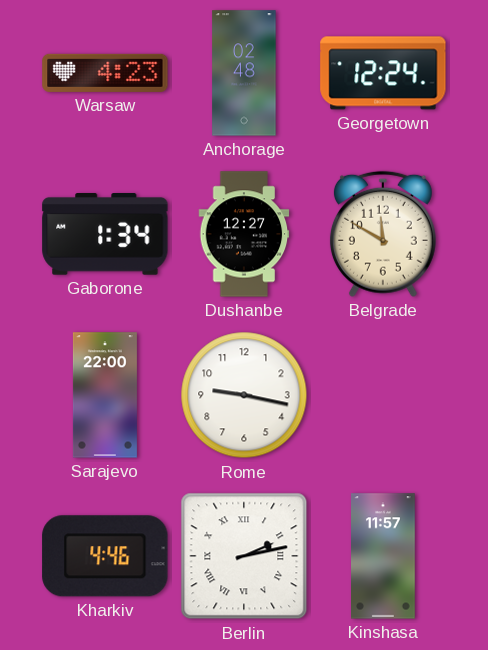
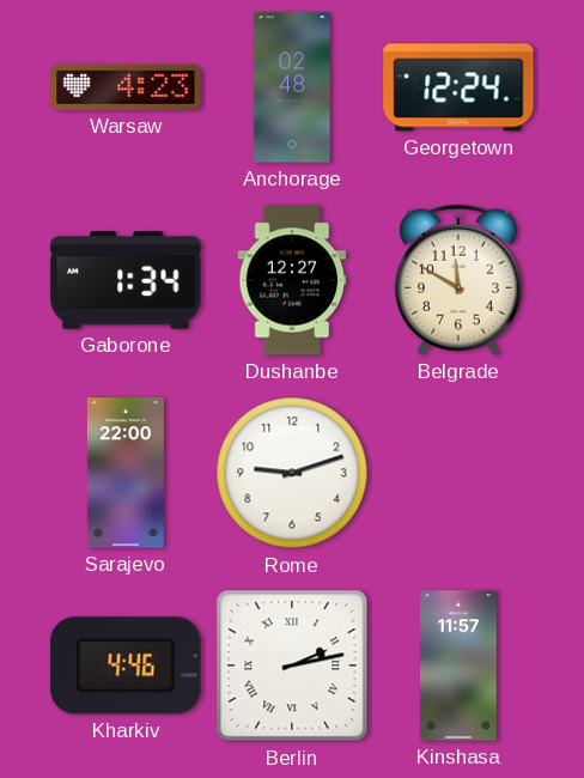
Rome: 9:17 -> 9:12 (292, 473)
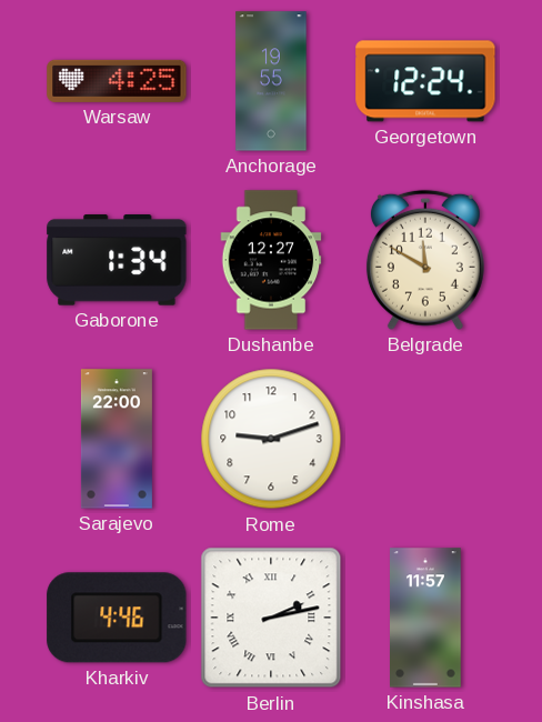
Warsaw: 4:23 -> 4:25 (117, 81)
Anchorage: 02:48 -> 19:55 (271, 81)
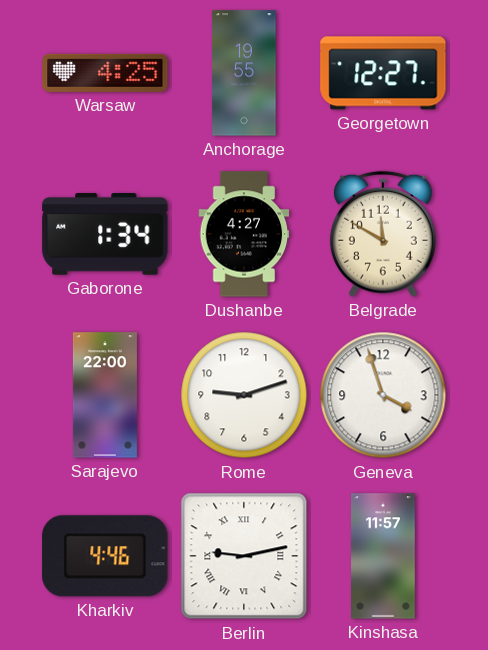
Georgetown: 12:24 -> 12:27 (383, 73)
Dushanbe: 12:27 -> 4:27 (244, 234)
Geneva: none -> 3:57 (383, 395)
Berlin: 2:13 -> 9:13 (244, 556)
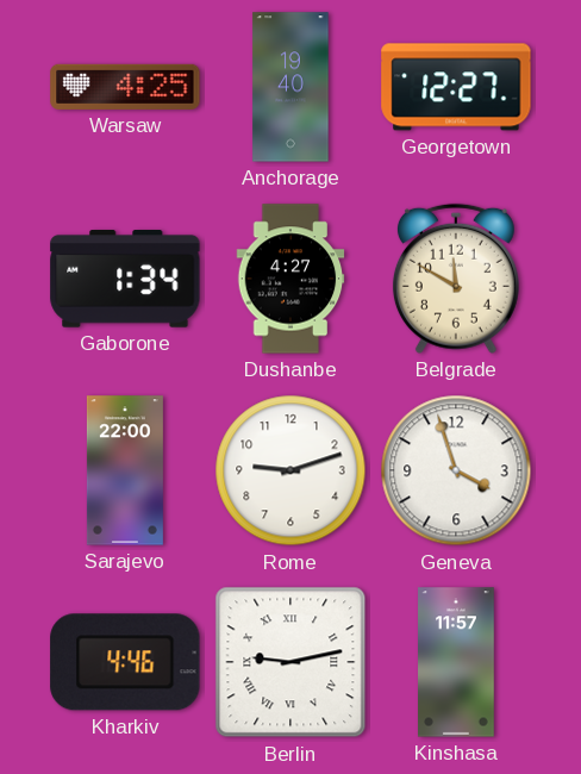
Anchorage: 19:55 -> 19:40 (290, 87)
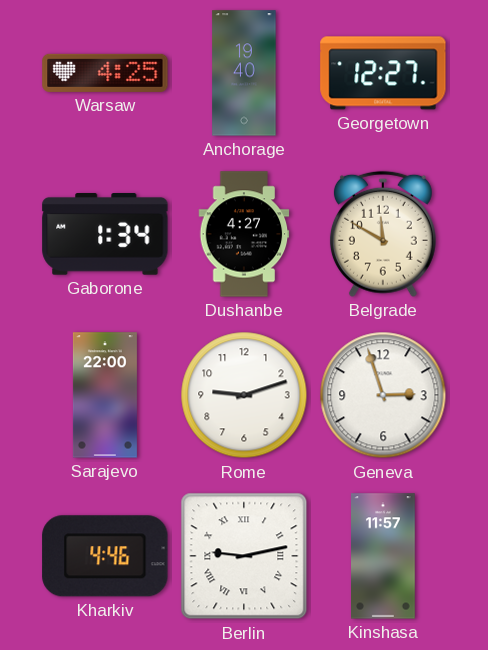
Geneva: 3:57 -> 2:57 (383, 395)
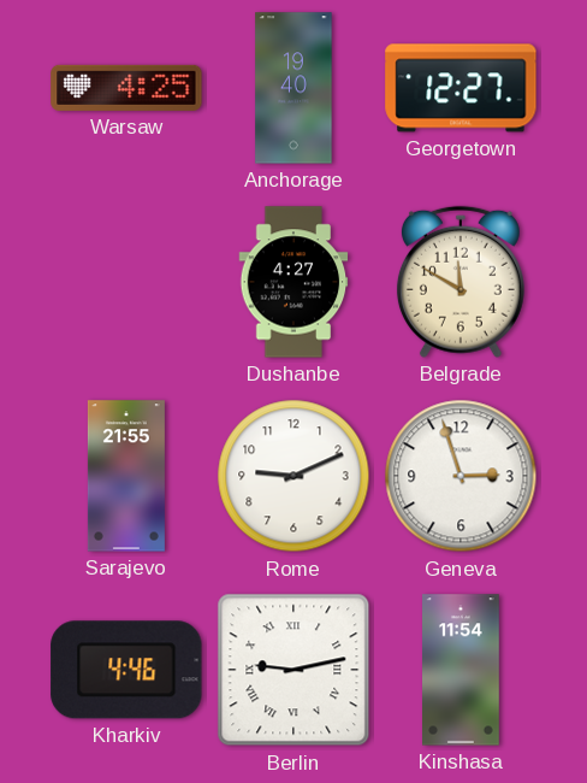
Gaborone: 1:34 -> none (105, 235)
Sarajevo: 22:00 -> 21:55 (126, 476)
Rome: 9:12 -> 9:11 (293, 476)
Kinshasa: 11:57 -> 11:54 (462, 670)
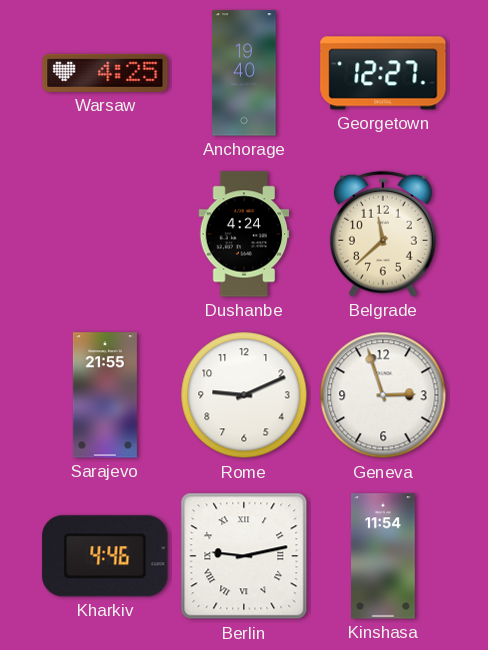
Dushanbe: 4:27 -> 4:24 (244, 234)
Belgrade: 11:50 -> 11:38 (383, 234)
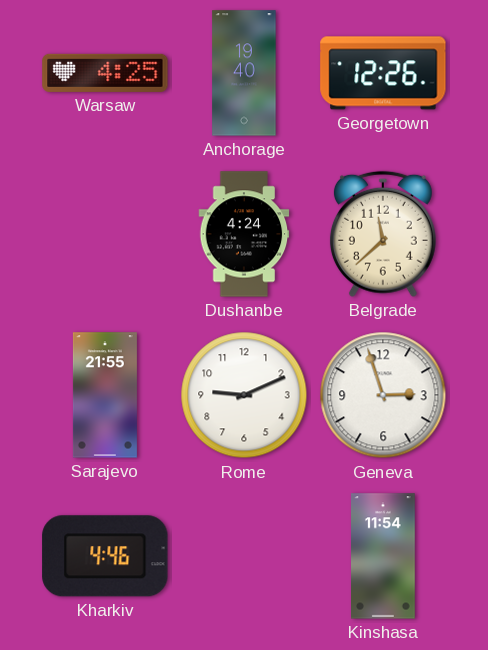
Georgetown: 12:27 -> 12:26 (383, 73)
Berlin: 9:13 -> none (244, 556)
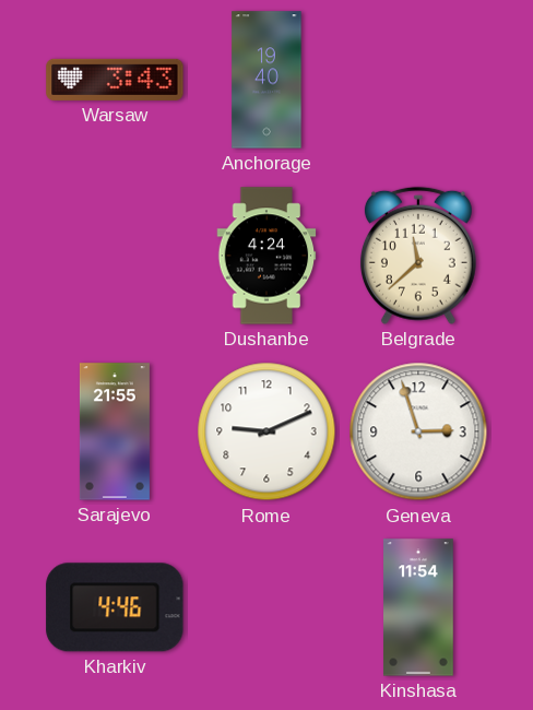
Warsaw: 4:25 -> 3:43 (115, 80)
Georgetown: 12:26 -> none (383, 73)
